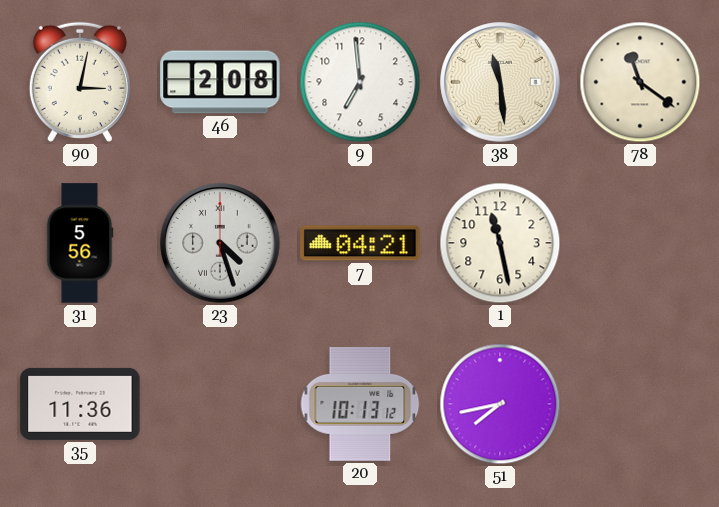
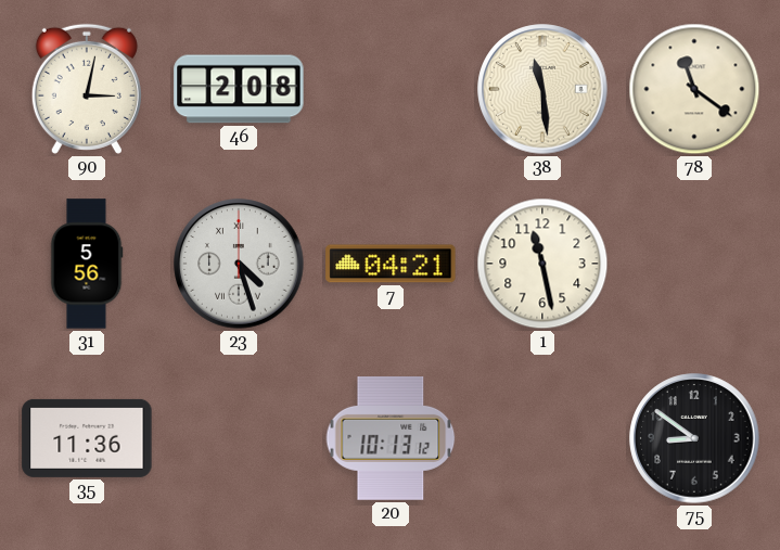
9: 6:59 -> none (360, 82)
51: 7:43 -> none (500, 404)
75: none -> 8:51 (694, 438)
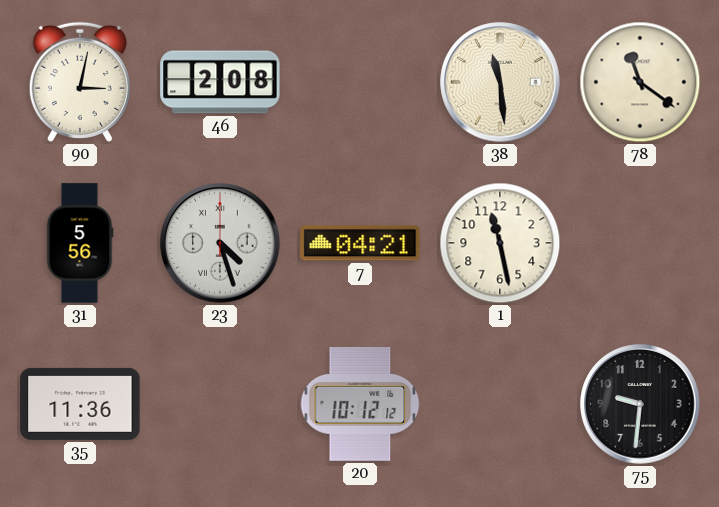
20: 10:13 -> 10:12 (360, 404)
75: 8:51 -> 9:31 (640, 404)
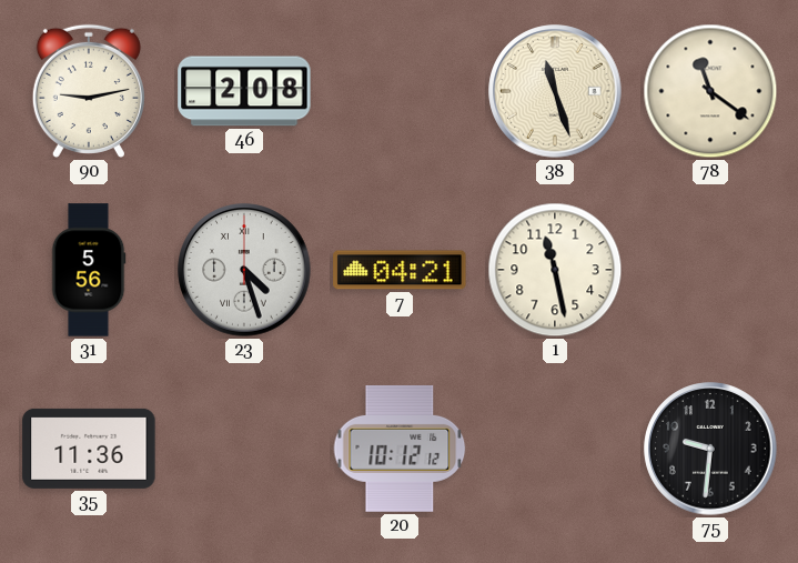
90: 3:02 -> 9:13 (89, 91)
38: 11:29 -> 11:27 (555, 91)
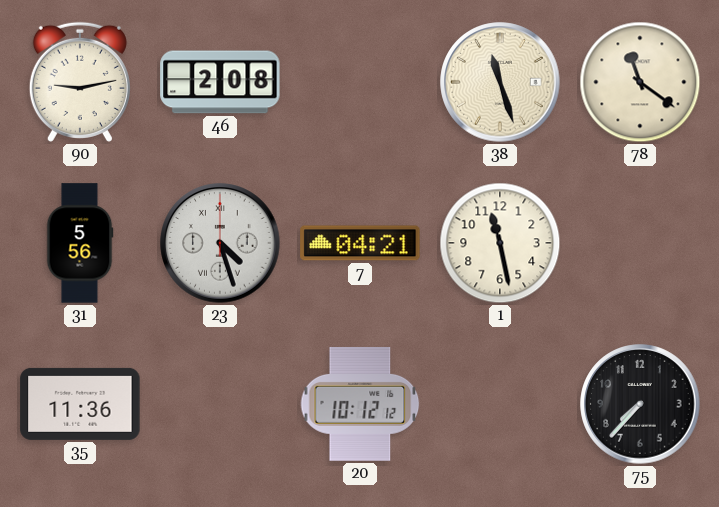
75: 9:31 -> 7:37 (640, 404)
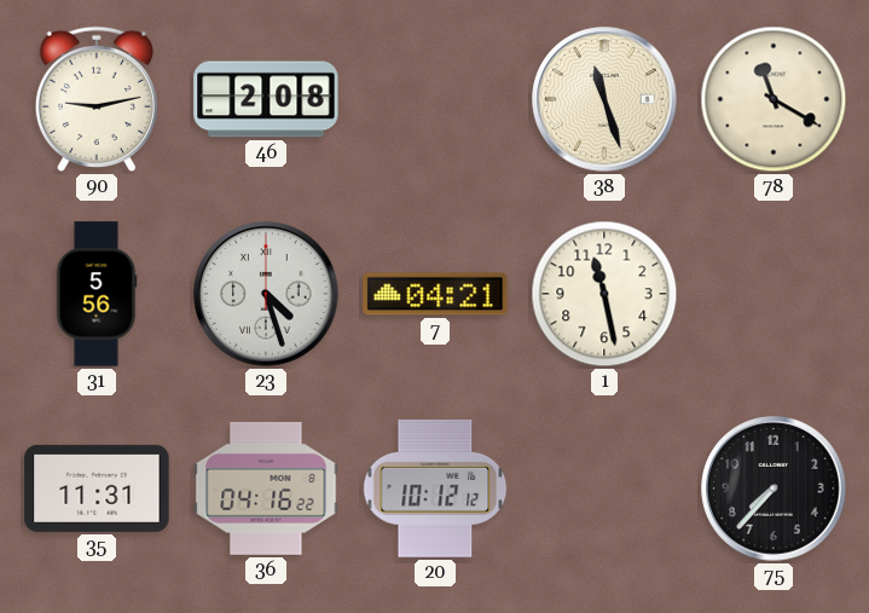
78: 11:21 -> 11:20 (774, 99)
35: 11:36 -> 11:31 (97, 488)
36: none -> 04:16 (266, 488)
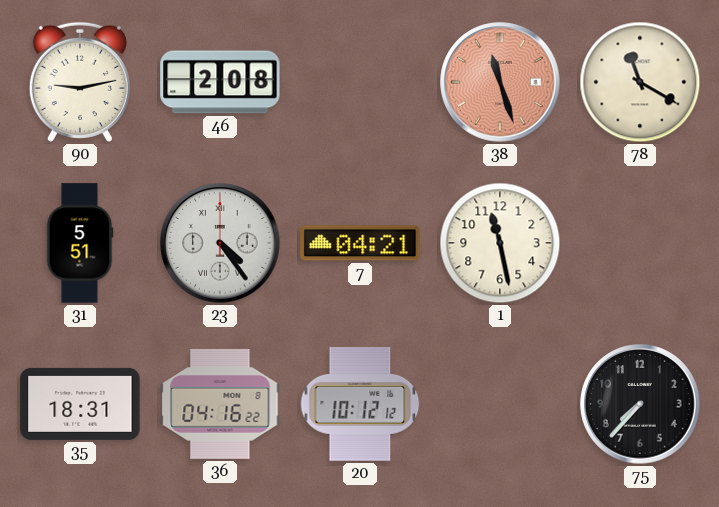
38 dial: cream -> salmon (500, 82)
31: 5:56 -> 5:51 (80, 243)
23: 4:27 -> 4:24 (220, 243)
35: 11:31 -> 18:31 (80, 404)
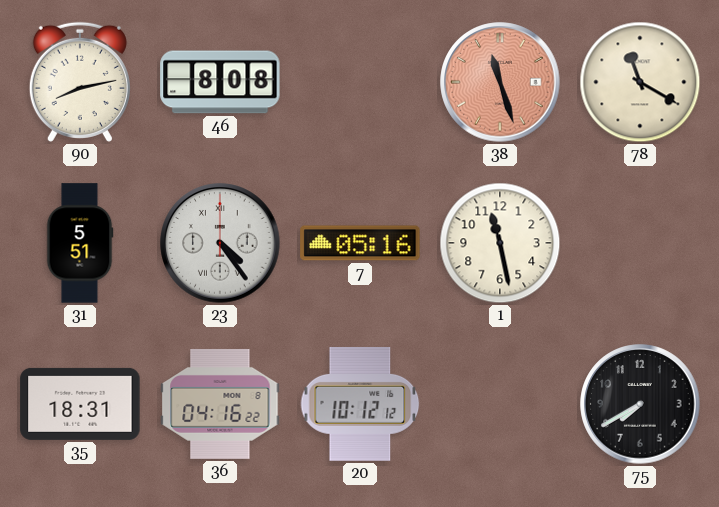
90: 9:13 -> 8:13 (80, 82)
46: 2:08 -> 8:08 (220, 82)
7: 04:21 -> 05:16 (360, 243)
75: 7:37 -> 7:40 (640, 404)
